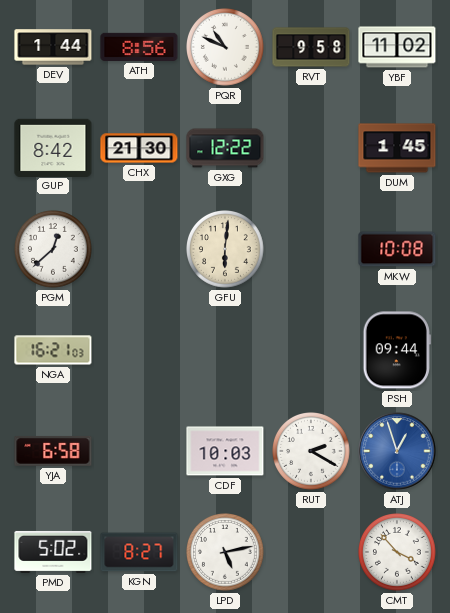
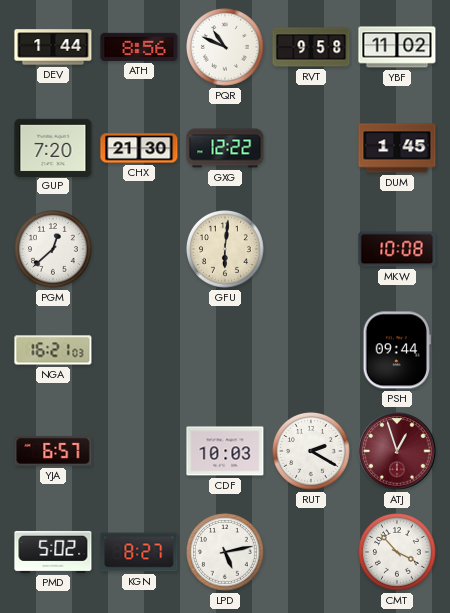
GUP: 8:42 -> 7:20 (53, 147)
YJA: 6:58 -> 6:57 (53, 451)
ATJ dial: blue -> burgundy (397, 451)
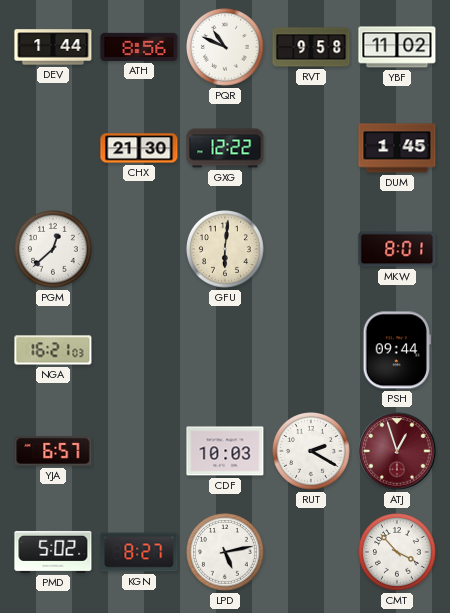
GUP: 7:20 -> none (53, 147)
MKW: 10:08 -> 8:01 (397, 249)
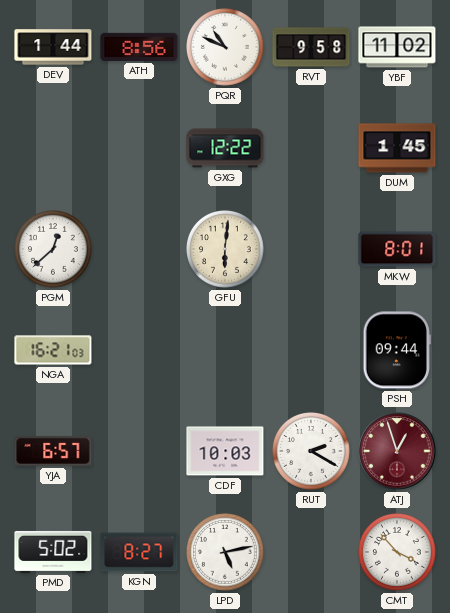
CHX: 21:30 -> none (139, 148)
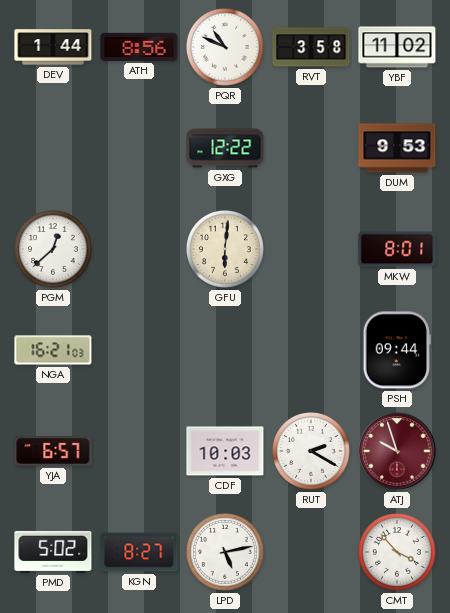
RVT: 9:58 -> 3:58 (311, 47)
DUM: 1:45 -> 9:53 (397, 148)
ATJ: 12:57 -> 9:57 (397, 451)
